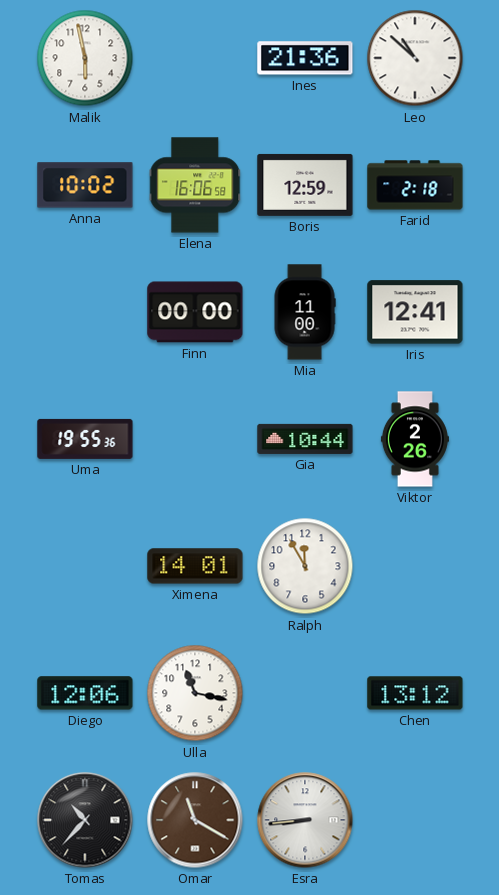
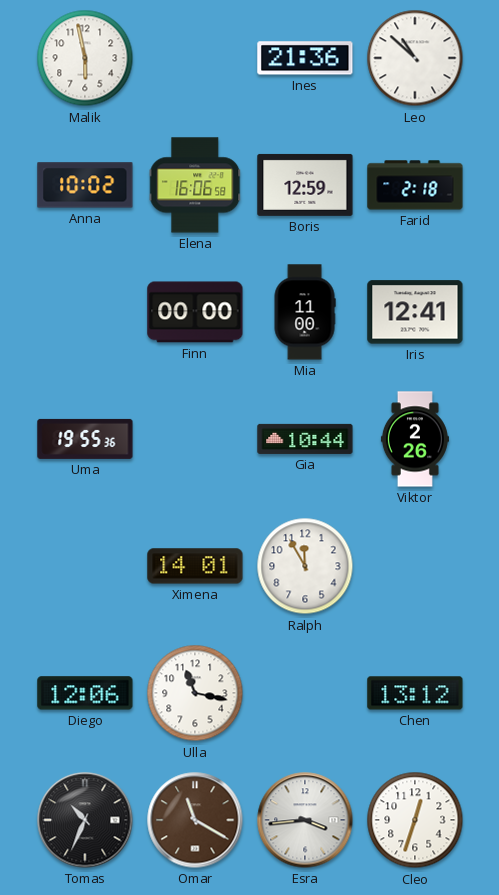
Tomas: 10:37 -> 10:34 (85, 820)
Esra: 8:44 -> 3:44 (305, 820)
Cleo: none -> 12:33 (415, 820)
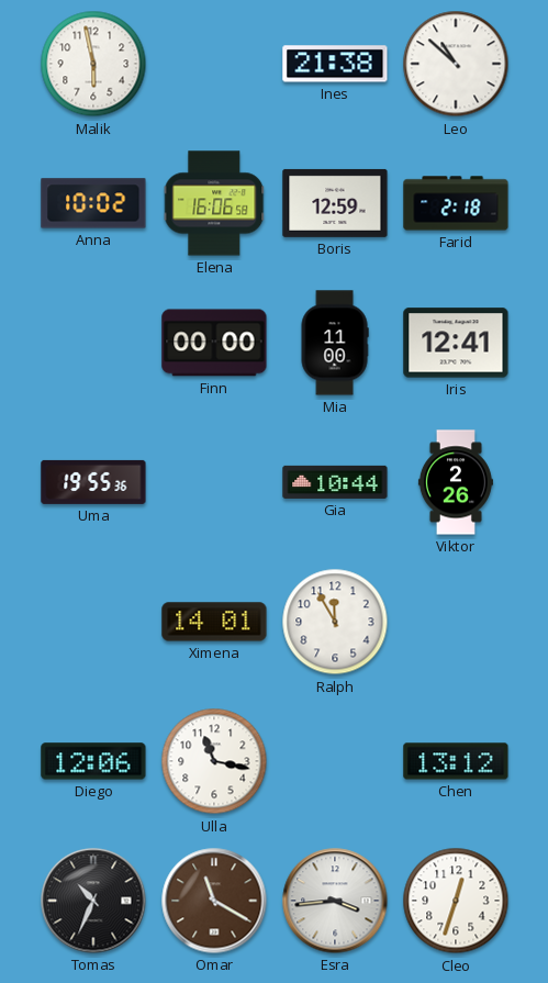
Ines: 21:36 -> 21:38 (335, 64)
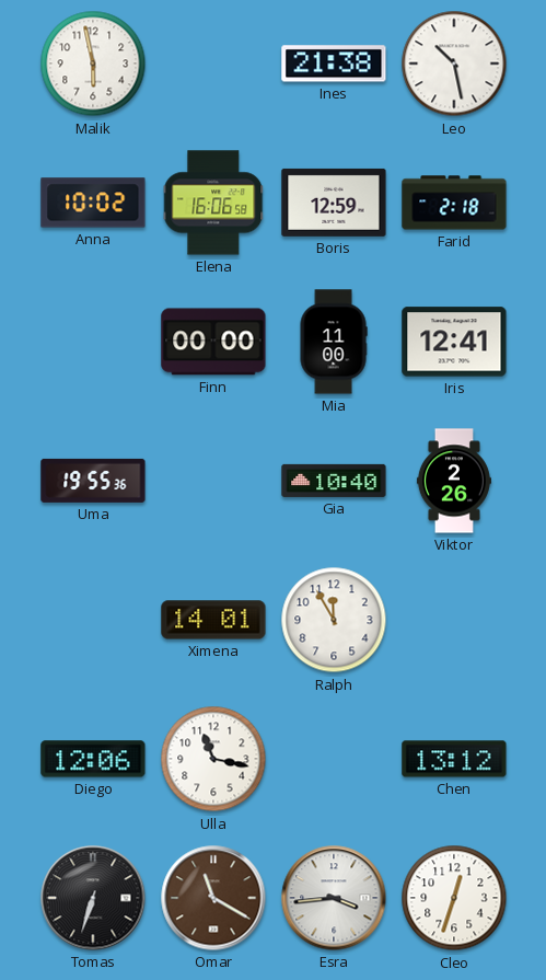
Leo: 10:52 -> 10:28 (454, 64)
Gia: 10:44 -> 10:40 (334, 481)
Tomas: 10:34 -> 6:33 (93, 898)
